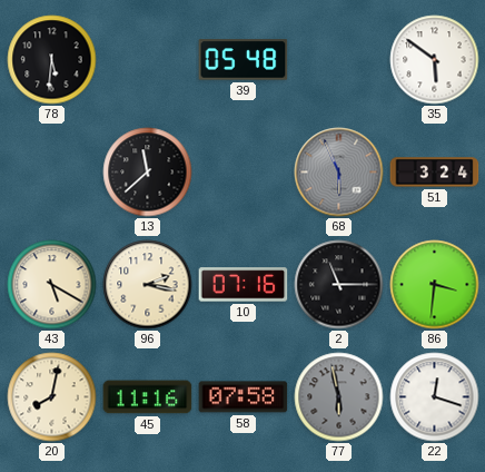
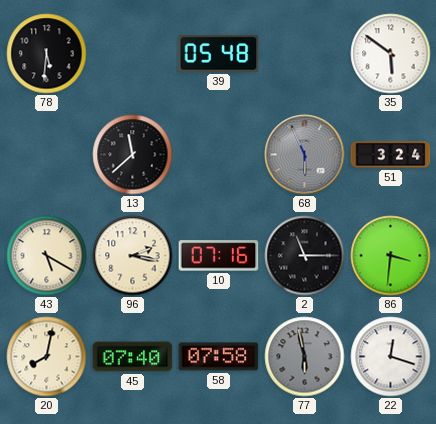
45: 11:16 -> 07:40 (133, 357)
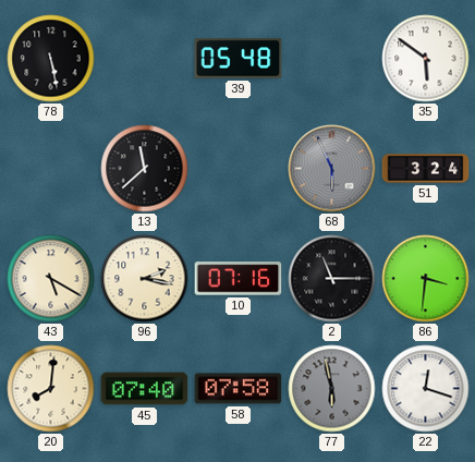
78: 5:31 -> 5:28 (51, 59)
20: 8:02 -> 8:01 (51, 389)
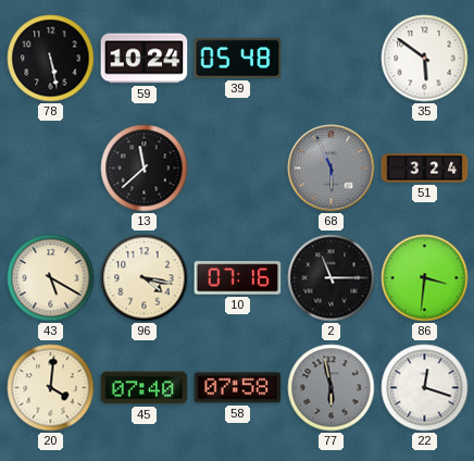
59: none -> 10:24 (145, 59)
96: 2:17 -> 4:17 (145, 278)
20: 8:01 -> 4:01 (51, 388)
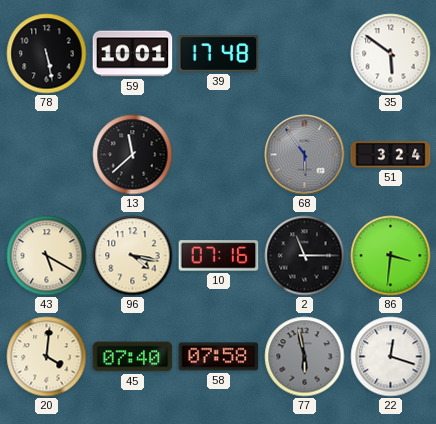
59: 10:24 -> 10:01 (133, 54)
39: 05:48 -> 17:48 (219, 54)
68: 5:56 -> 5:54 (305, 155)
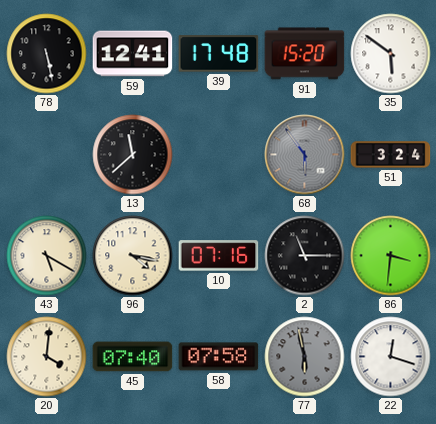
59: 10:01 -> 12:41 (133, 54)
91: none -> 15:20 (305, 54)
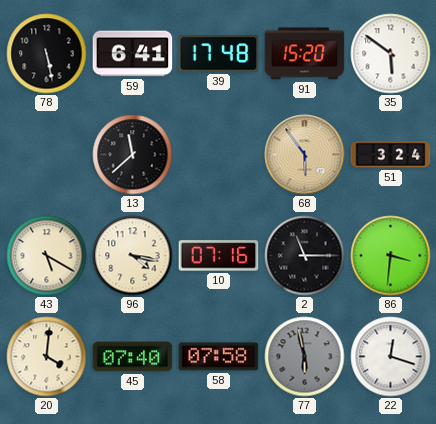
59: 12:41 -> 6:41 (133, 54)
68 dial: grey -> champagne (305, 155)
